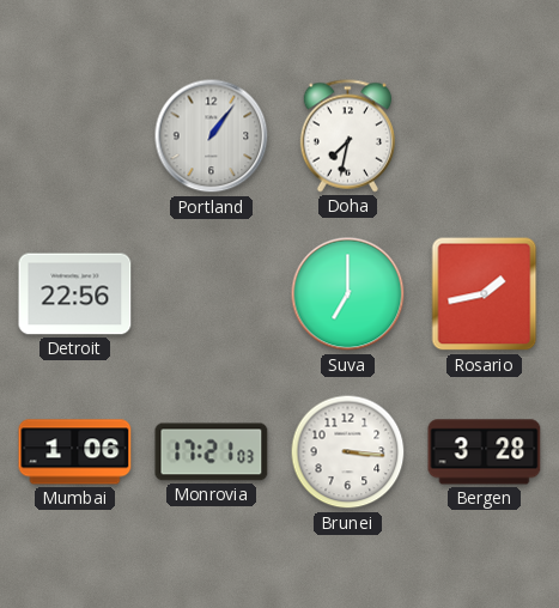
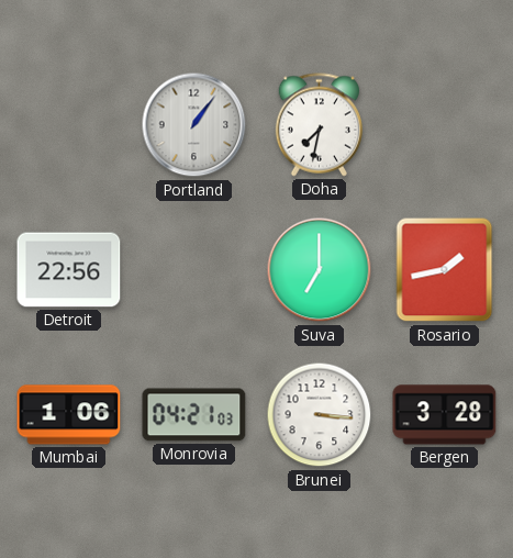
Monrovia: 17:21 -> 04:21 (194, 415)
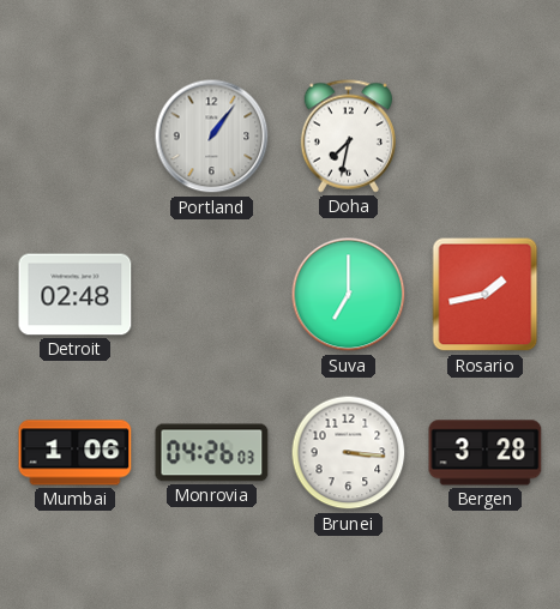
Detroit: 22:56 -> 02:48 (76, 295)
Monrovia: 04:21 -> 04:26 (212, 453)
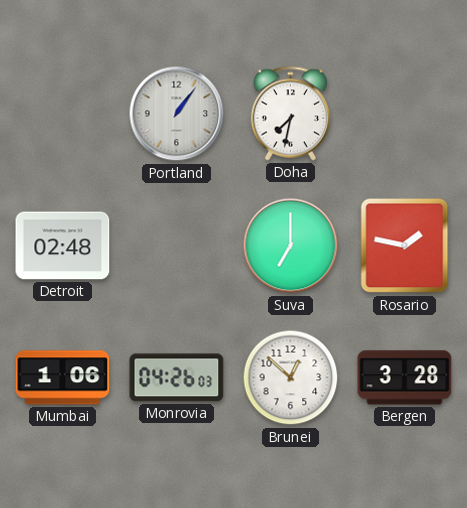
Rosario: 1:43 -> 1:47 (405, 246)
Brunei: 3:16 -> 12:52 (291, 378)
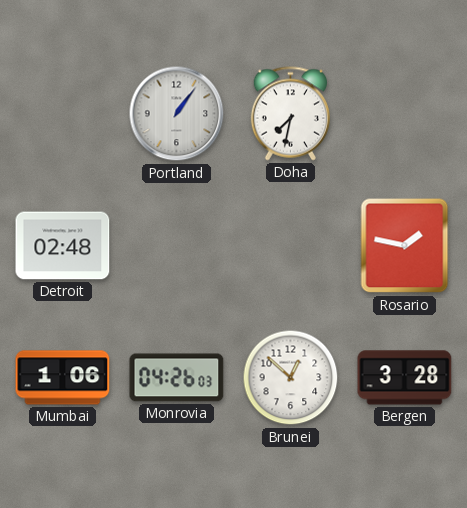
Suva: 7:00 -> none (291, 246)
